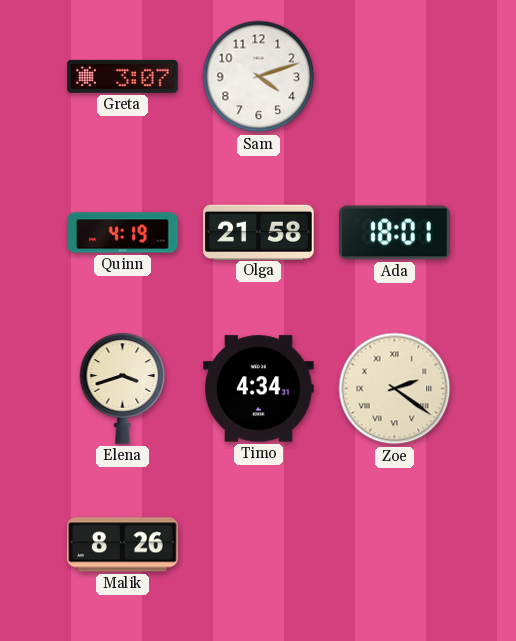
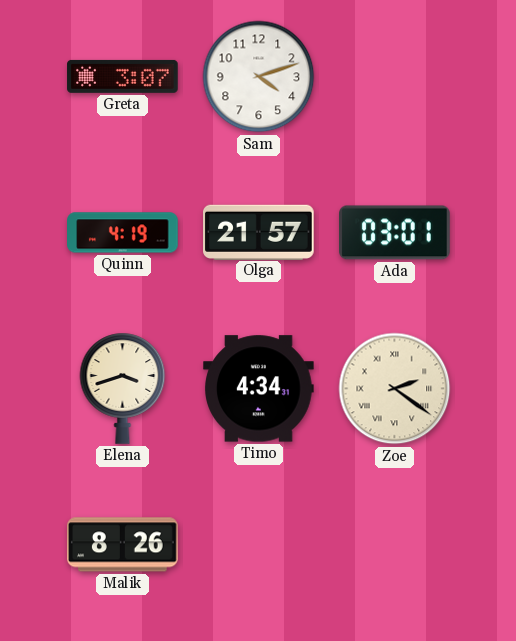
Olga: 21:58 -> 21:57 (259, 232)
Ada: 18:01 -> 03:01 (395, 233)
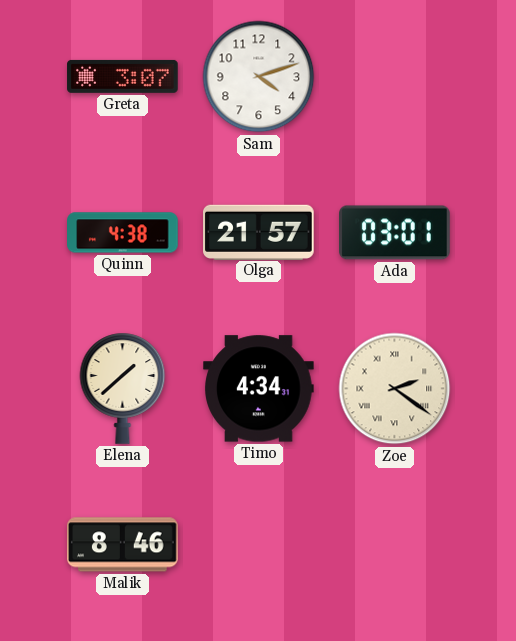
Quinn: 4:19 -> 4:38 (123, 233)
Elena: 3:42 -> 1:38 (123, 388)
Malik: 8:26 -> 8:46 (123, 545)
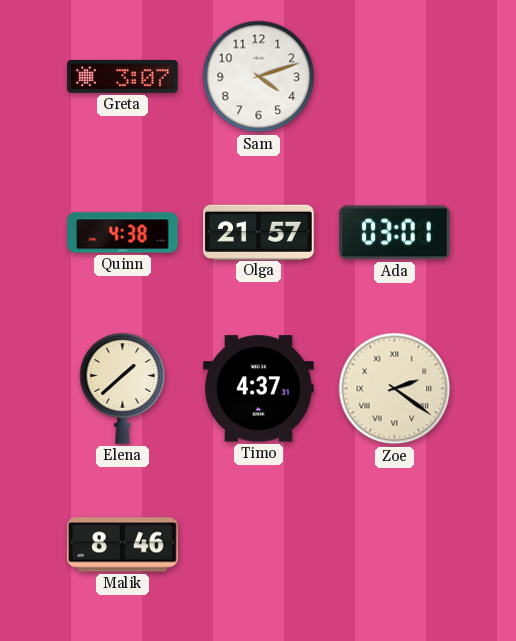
Timo: 4:34 -> 4:37 (259, 389)
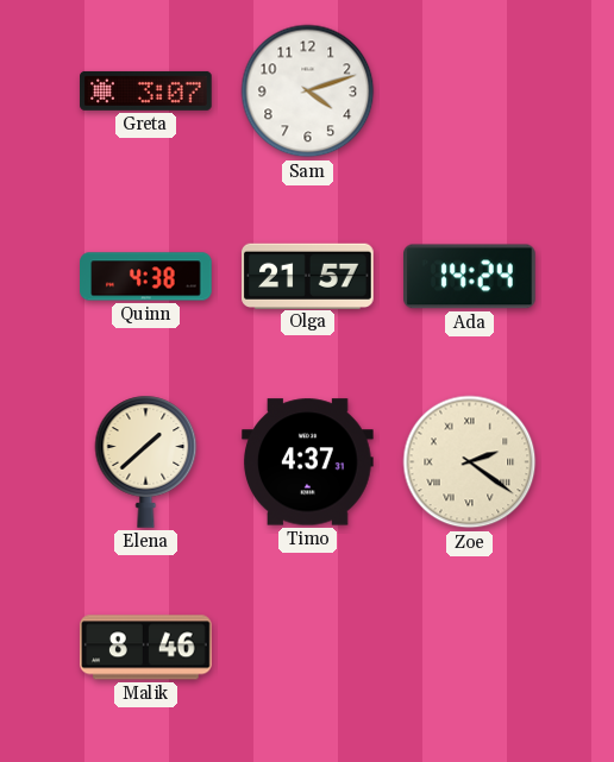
Ada: 03:01 -> 14:24 (470, 277)
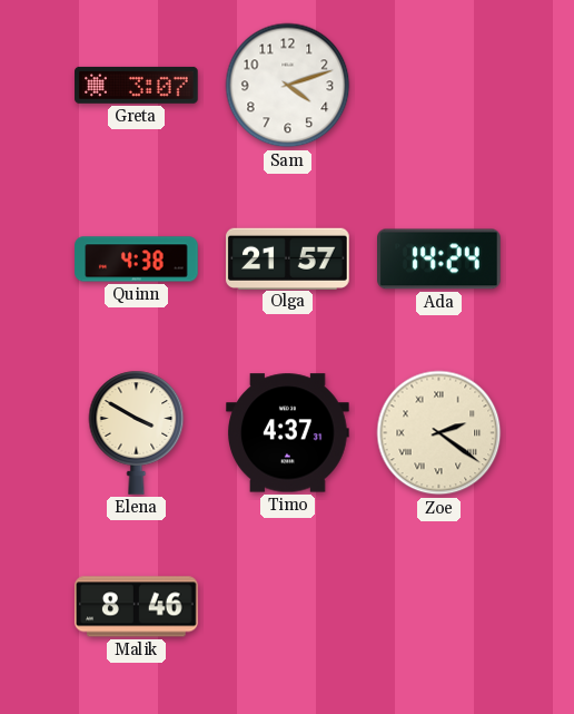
Elena: 1:38 -> 3:50 (137, 432)
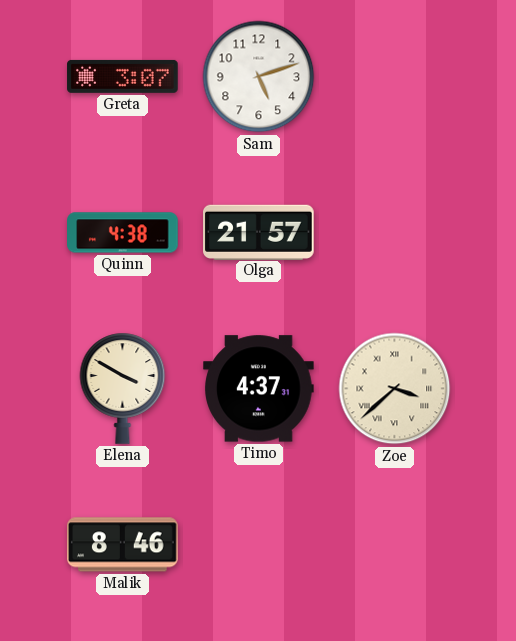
Sam: 4:12 -> 5:12 (259, 77)
Ada: 14:24 -> none (439, 260)
Zoe: 2:21 -> 3:38 (395, 389)
